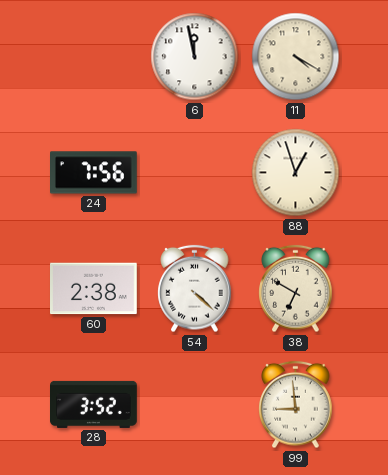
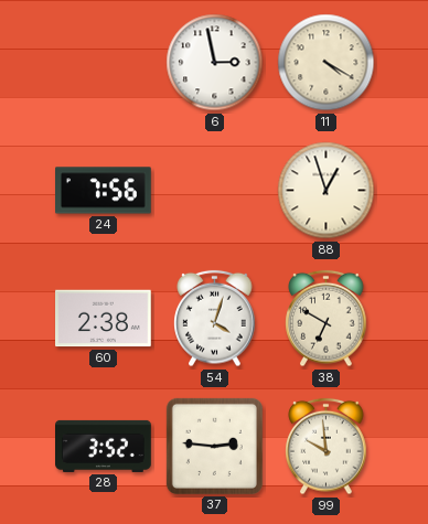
6: 11:58 -> 2:58 (215, 63)
54: 4:22 -> 4:03 (215, 319)
37: none -> 2:46 (214, 446)
99: 8:59 -> 9:59 (327, 447)
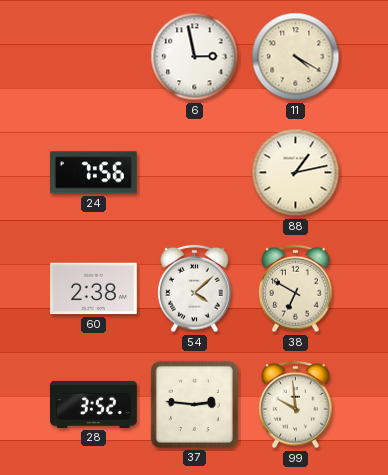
88: 12:57 -> 1:13 (296, 173)
54: 4:03 -> 4:08 (195, 289)
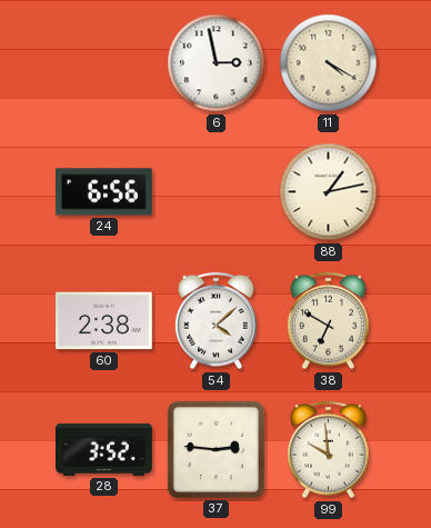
24: 7:56 -> 6:56 (104, 192)
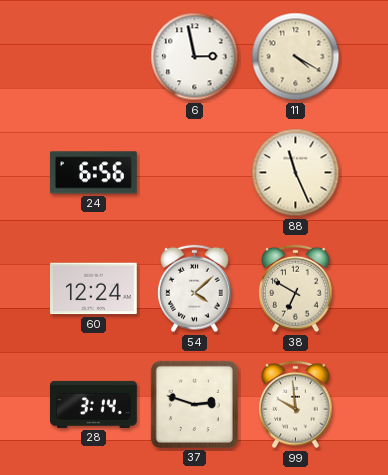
88: 1:13 -> 11:26 (296, 173)
60: 2:38 -> 12:24 (94, 289)
28: 3:52 -> 3:14 (94, 404)
37: 2:46 -> 2:48 (194, 404)
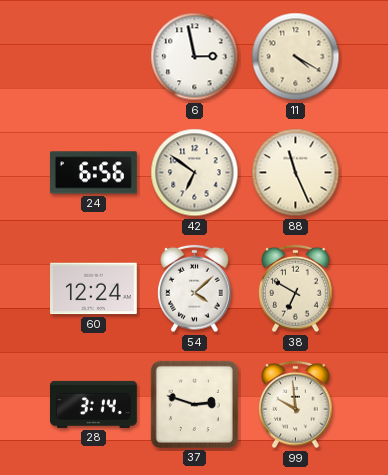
42: none -> 6:51 (195, 173)
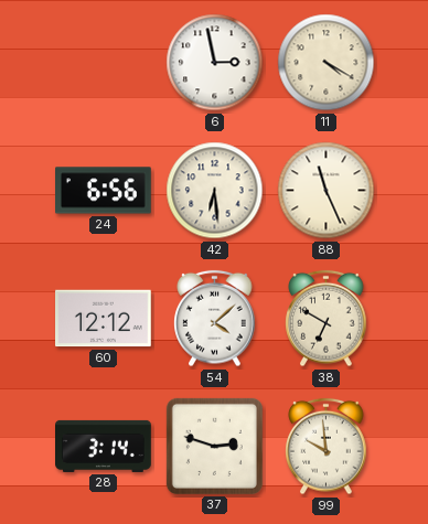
42: 6:51 -> 6:29 (215, 191)
60: 12:24 -> 12:12 (104, 319)
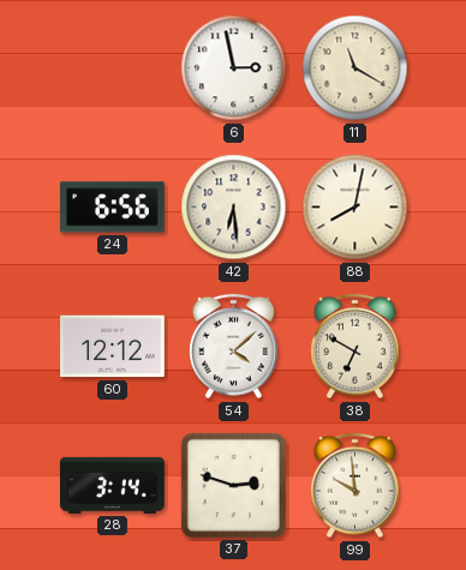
11: 4:20 -> 11:20 (356, 68)
88: 11:26 -> 8:02 (356, 208)
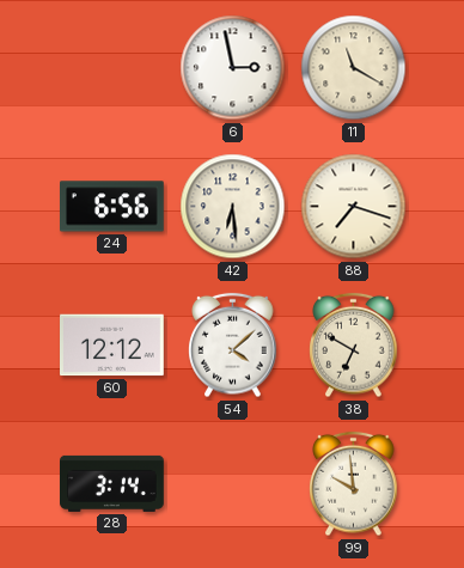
88: 8:02 -> 7:18 (354, 207)
37: 2:48 -> none (233, 485)
